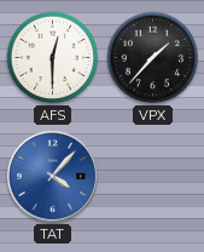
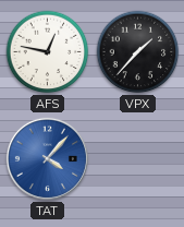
AFS: 12:30 -> 12:47 (48, 52)
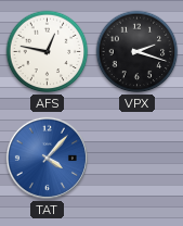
VPX: 1:37 -> 2:18 (138, 52)
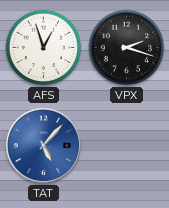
AFS: 12:47 -> 12:57 (44, 48)
TAT: 4:07 -> 5:07 (43, 145)
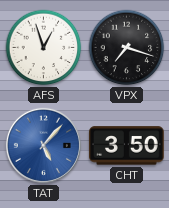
VPX: 2:18 -> 7:18 (127, 48)
CHT: none -> 3:50 (127, 146)
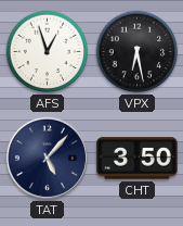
VPX: 7:18 -> 6:28 (138, 52)
TAT dial: blue -> navy (47, 158)
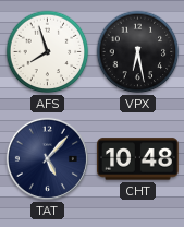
AFS: 12:57 -> 7:57 (48, 52)
CHT: 3:50 -> 10:48 (138, 159)
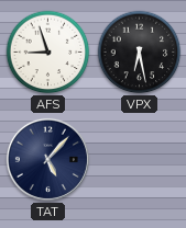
AFS: 7:57 -> 8:57 (48, 53)
CHT: 10:48 -> none (138, 159)
